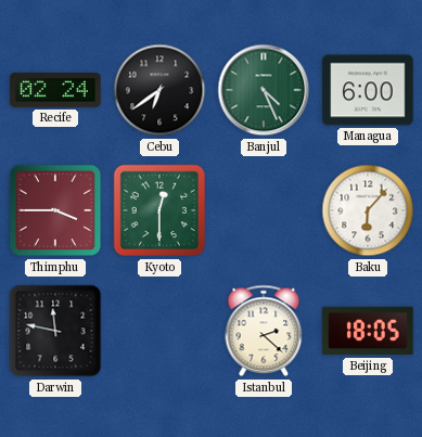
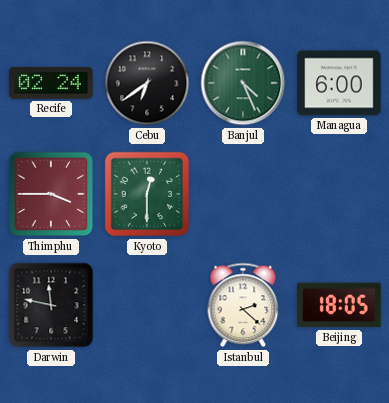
Baku: 6:07 -> none (368, 210)
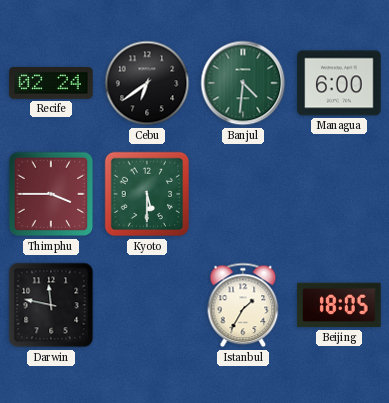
Banjul: 4:26 -> 4:31 (243, 83)
Kyoto: 12:30 -> 5:30 (147, 194)
Istanbul: 2:22 -> 1:35 (243, 305)
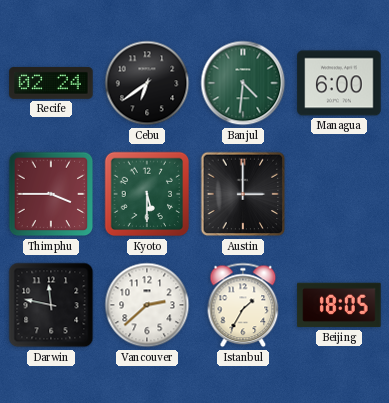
Austin: none -> 3:00 (243, 194)
Vancouver: none -> 2:38 (147, 305)
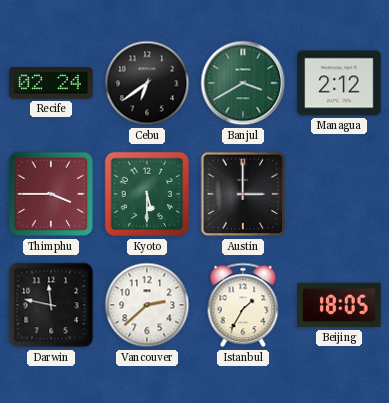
Banjul: 4:31 -> 3:40 (243, 83)
Managua: 6:00 -> 2:12 (339, 83)
